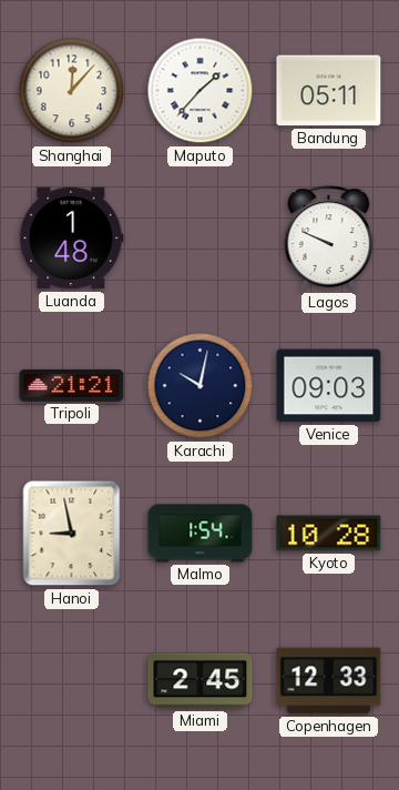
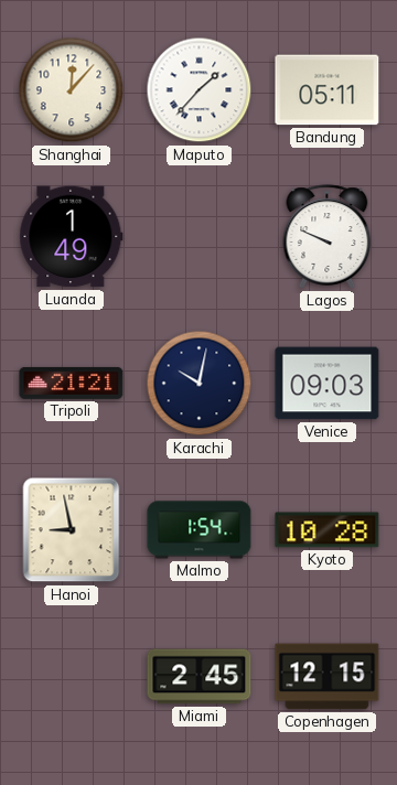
Luanda: 1:48 -> 1:49 (72, 237)
Copenhagen: 12:33 -> 12:15 (328, 677)
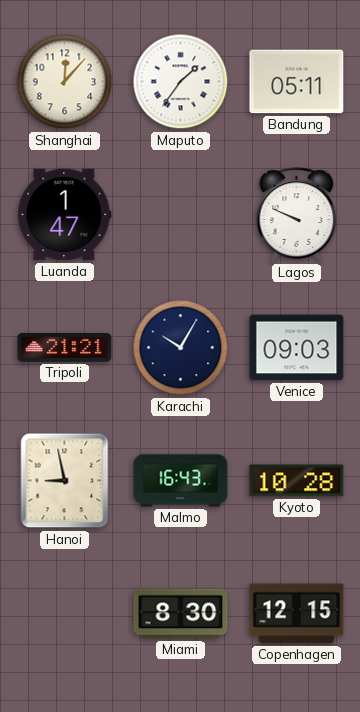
Maputo: 1:37 -> 1:36 (181, 82)
Luanda: 1:49 -> 1:47 (65, 215)
Karachi: 10:02 -> 10:05 (181, 348)
Malmo: 1:54 -> 16:43 (181, 481)
Miami: 2:45 -> 8:30 (181, 614)
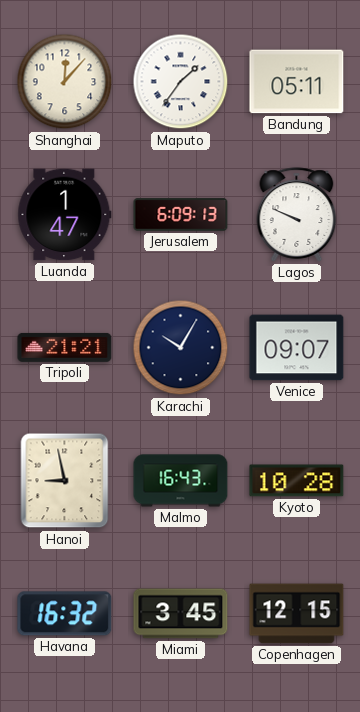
Jerusalem: none -> 6:09 (181, 215)
Venice: 09:03 -> 09:07 (297, 348)
Havana: none -> 16:32 (65, 614)
Miami: 8:30 -> 3:45 (181, 614)
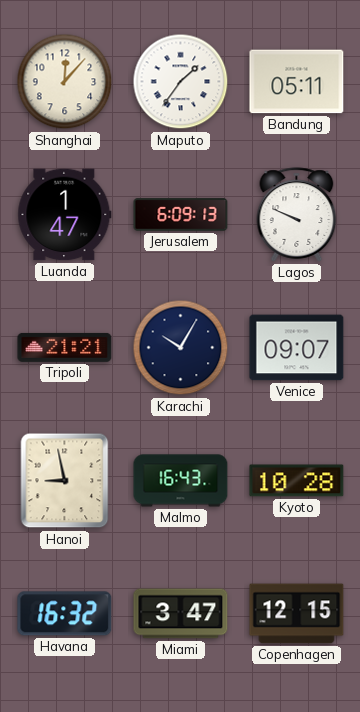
Miami: 3:45 -> 3:47 (181, 614)
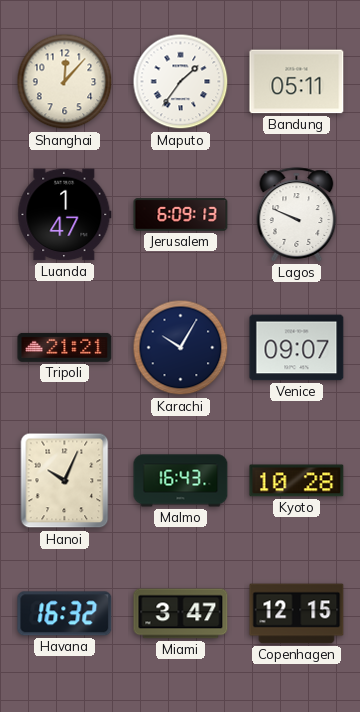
Hanoi: 8:58 -> 10:04 (65, 481)
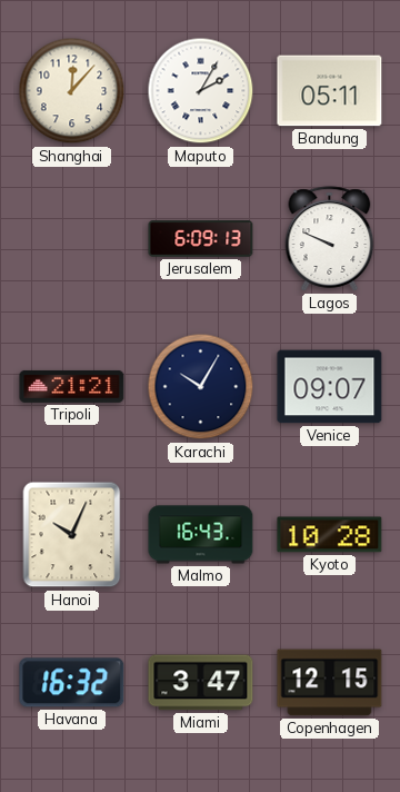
Maputo: 1:36 -> 2:05 (201, 91)
Luanda: 1:47 -> none (65, 215)
